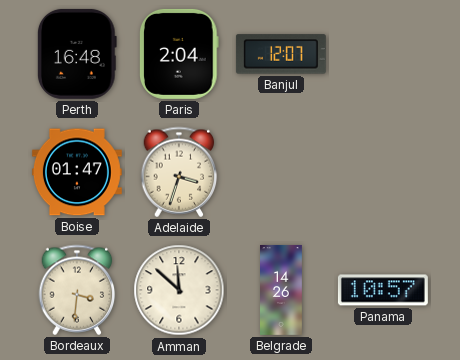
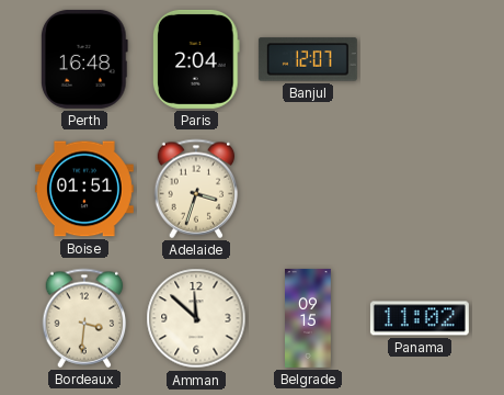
Boise: 01:47 -> 01:51 (84, 189)
Belgrade: 14:26 -> 09:15 (309, 318)
Panama: 10:57 -> 11:02 (420, 318)
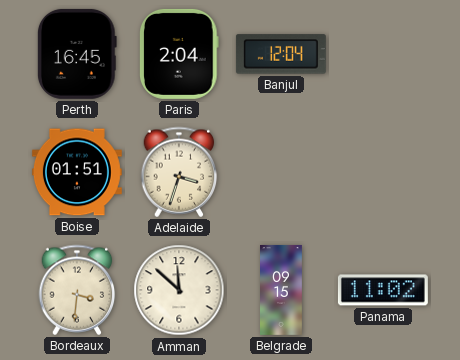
Perth: 16:48 -> 16:45 (77, 54)
Banjul: 12:07 -> 12:04 (281, 54)
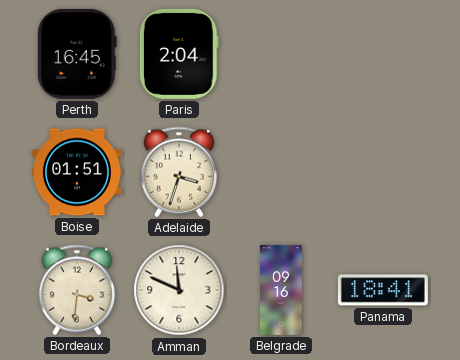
Banjul: 12:04 -> none (281, 54)
Amman: 11:52 -> 11:49 (179, 290)
Belgrade: 09:15 -> 09:16 (282, 290)
Panama: 11:02 -> 18:41 (383, 290)
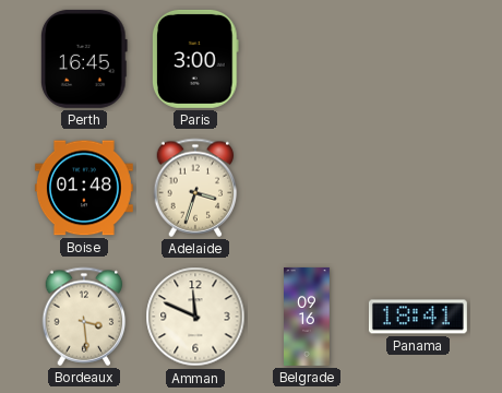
Paris: 2:04 -> 3:00 (196, 59)
Boise: 01:51 -> 01:48 (84, 188)
Bordeaux: 3:31 -> 3:29 (84, 317)
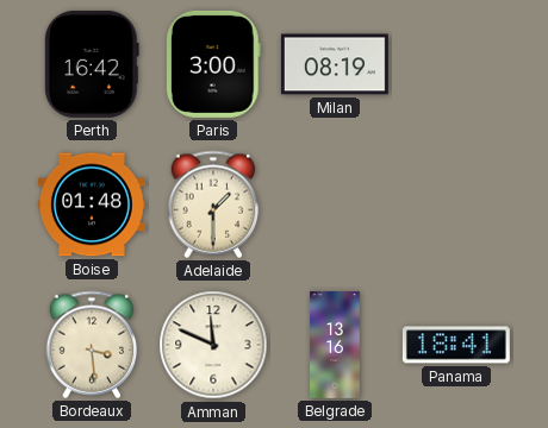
Perth: 16:45 -> 16:42 (92, 64)
Milan: none -> 08:19 (335, 64)
Adelaide: 3:33 -> 1:30 (213, 204)
Belgrade: 09:16 -> 13:16 (336, 345)
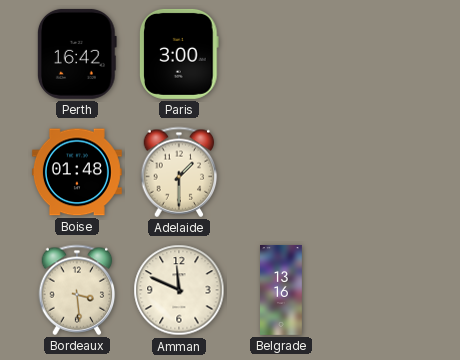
Milan: 08:19 -> none (335, 64)
Panama: 18:41 -> none (456, 345)
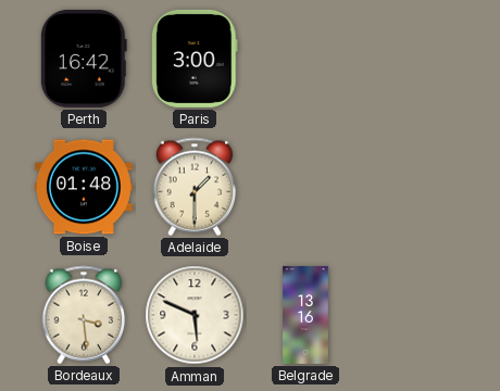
Amman: 11:49 -> 5:49 (195, 315)
